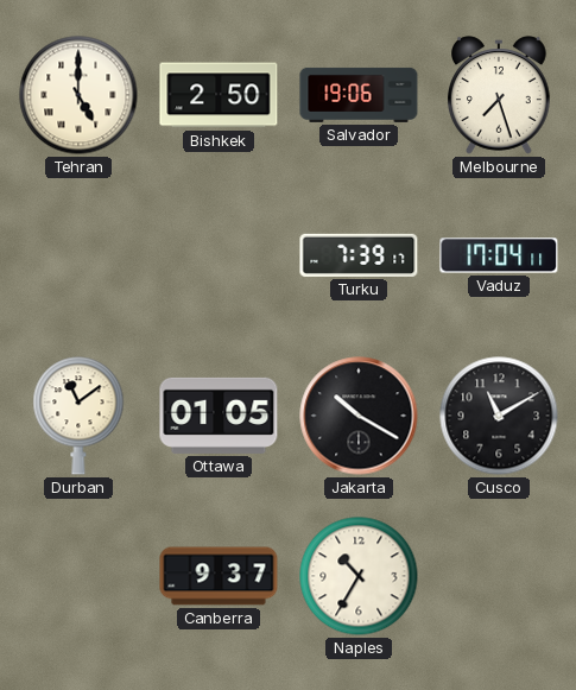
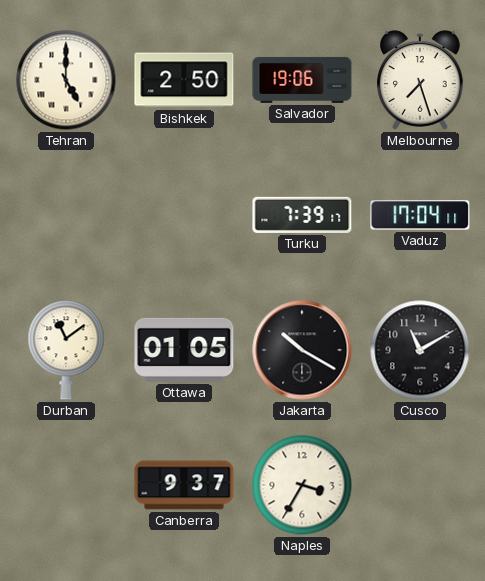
Naples: 10:35 -> 3:35 (302, 485)
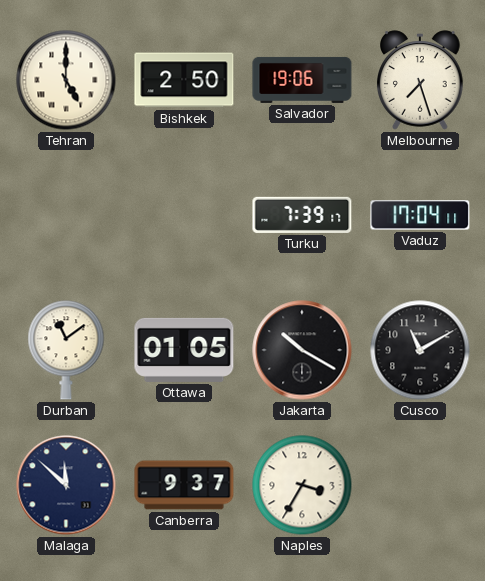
Malaga: none -> 11:52 (66, 485)
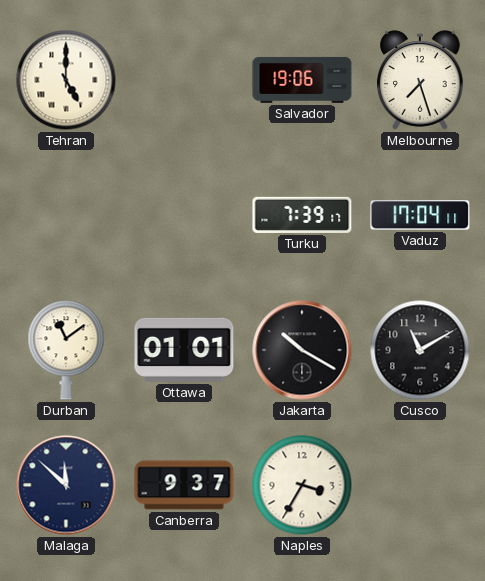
Bishkek: 2:50 -> none (184, 80)
Ottawa: 01:05 -> 01:01 (184, 350)
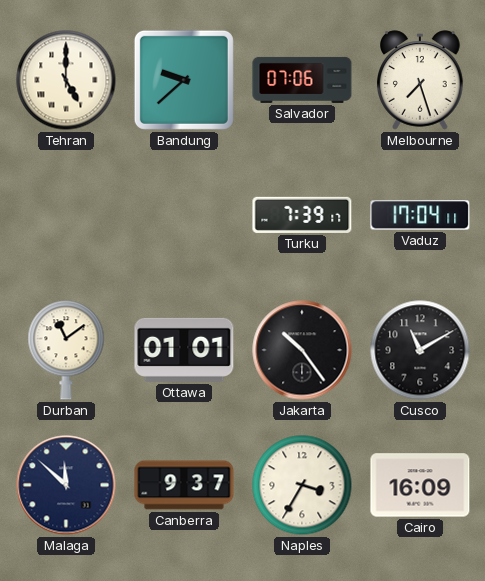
Bandung: none -> 9:38 (184, 80)
Salvador: 19:06 -> 07:06 (302, 80)
Jakarta: 10:20 -> 10:24 (302, 350)
Cairo: none -> 16:09 (420, 485)
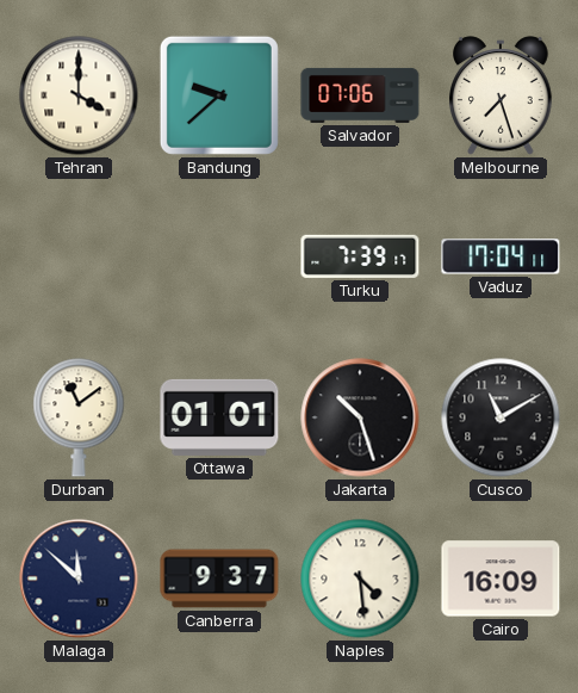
Tehran: 5:00 -> 4:00 (79, 95)
Jakarta: 10:24 -> 10:27 (360, 417)
Naples: 3:35 -> 4:29 (360, 578)
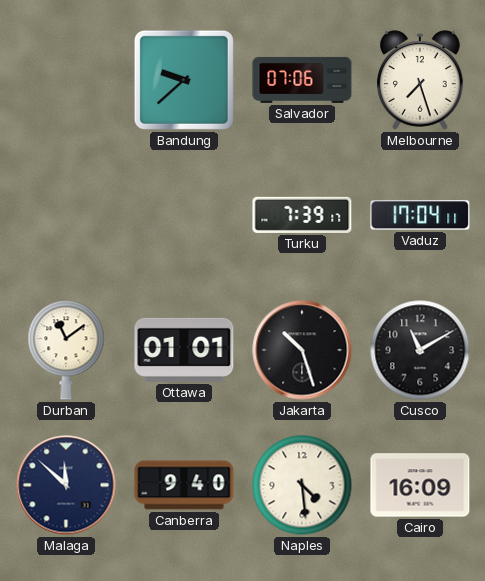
Tehran: 4:00 -> none (79, 95)
Canberra: 9:37 -> 9:40 (184, 485)
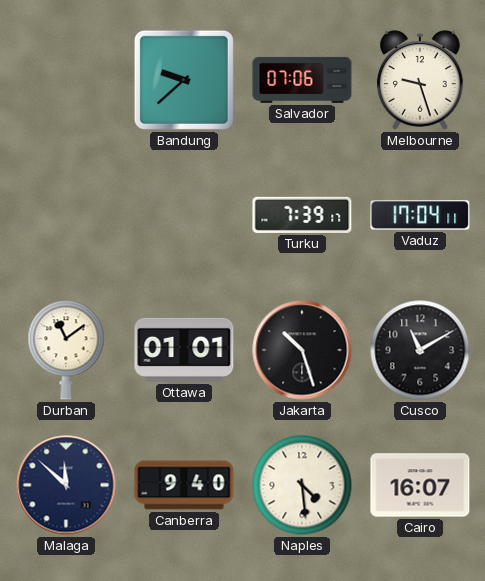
Melbourne: 7:27 -> 9:27 (421, 80)
Cairo: 16:09 -> 16:07 (420, 485)
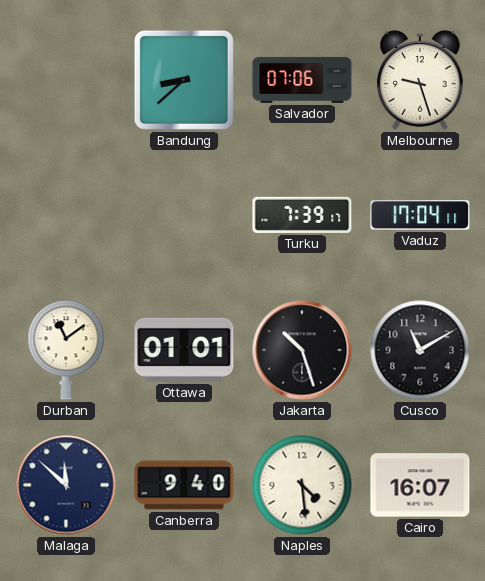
Bandung: 9:38 -> 8:38 (184, 80)
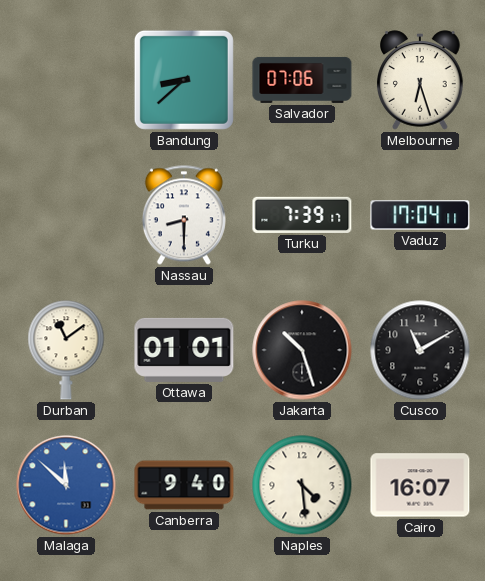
Melbourne: 9:27 -> 6:27 (421, 80)
Nassau: none -> 8:30 (184, 215)
Malaga dial: navy -> blue (66, 485)
